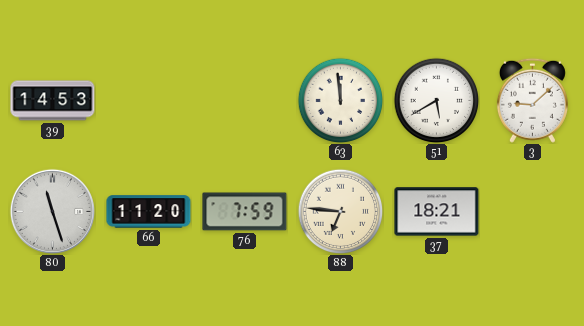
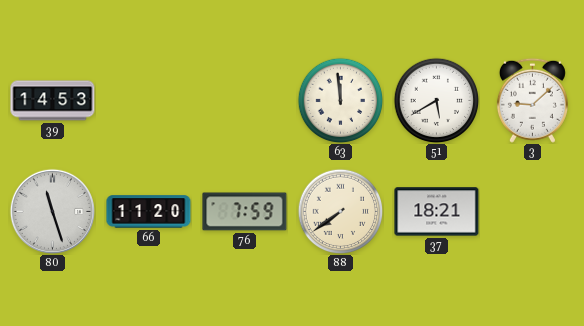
88: 6:46 -> 7:39 (340, 211)
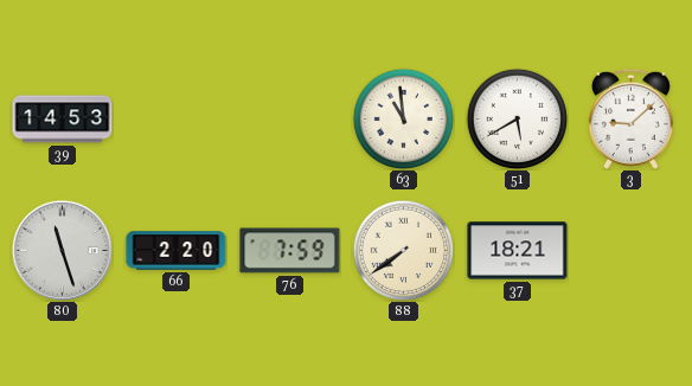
63: 11:59 -> 10:59 (403, 118)
66: 11:20 -> 2:20 (177, 251)
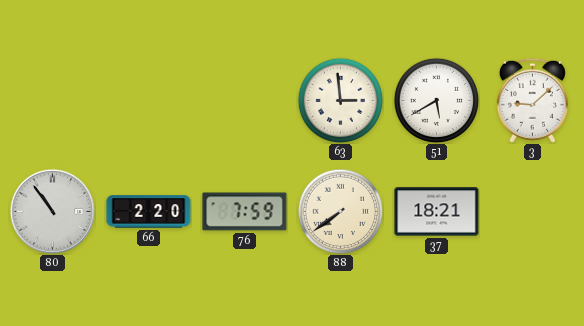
39: 14:53 -> none (63, 120)
63: 10:59 -> 2:59 (340, 100)
80: 11:27 -> 10:54 (52, 211)
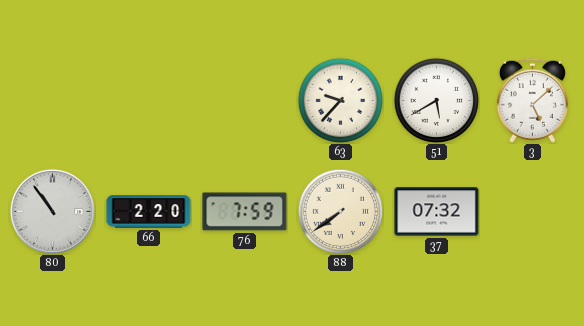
63: 2:59 -> 9:37 (340, 100)
3: 9:08 -> 5:08 (532, 100)
37: 18:21 -> 07:32 (437, 212)
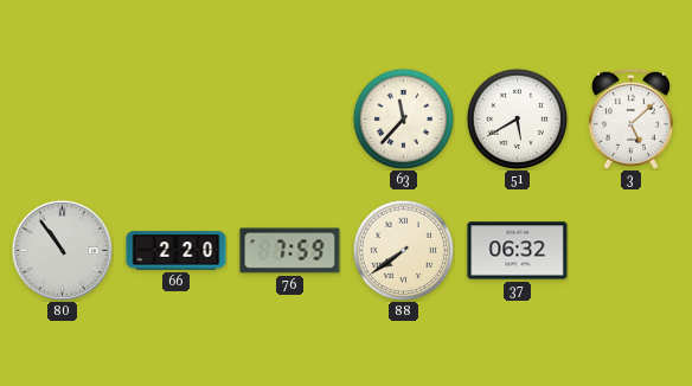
63: 9:37 -> 11:37 (403, 118)
37: 07:32 -> 06:32 (518, 251)
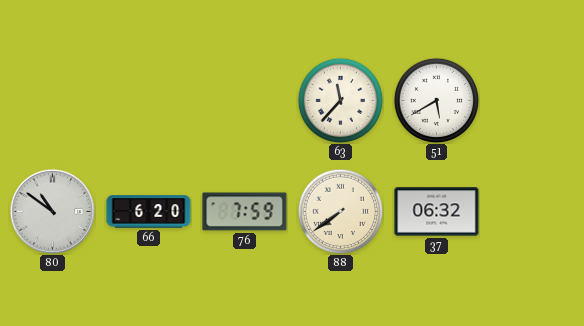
3: 5:08 -> none (630, 118)
80: 10:54 -> 10:51 (52, 211)
66: 2:20 -> 6:20 (149, 212)
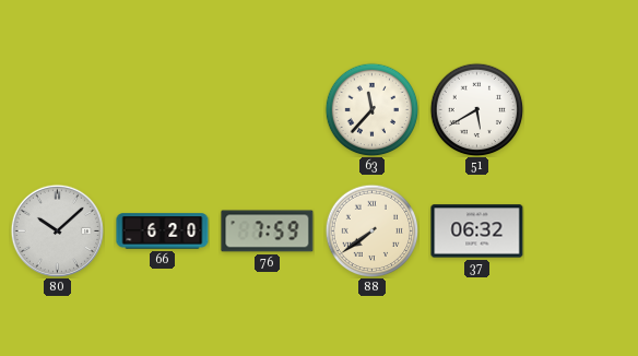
80: 10:51 -> 10:08 (57, 230)
